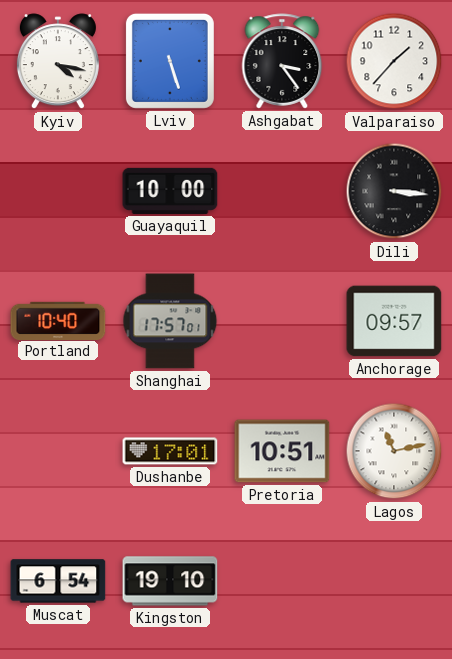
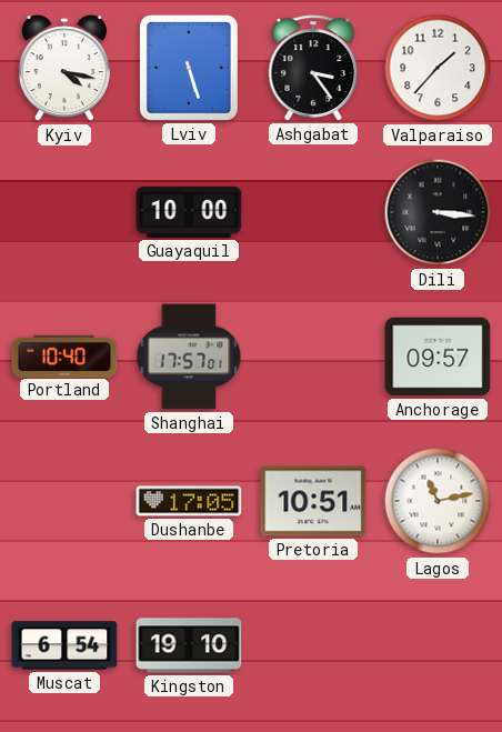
Dushanbe: 17:01 -> 17:05 (189, 501)
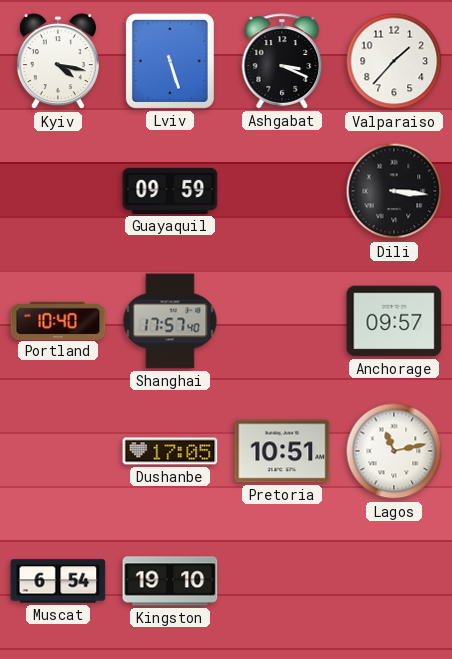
Ashgabat: 3:24 -> 3:19 (282, 61)
Guayaquil: 10:00 -> 09:59 (170, 191)
Shanghai: 17:57:01 -> 17:57:40 (170, 321)
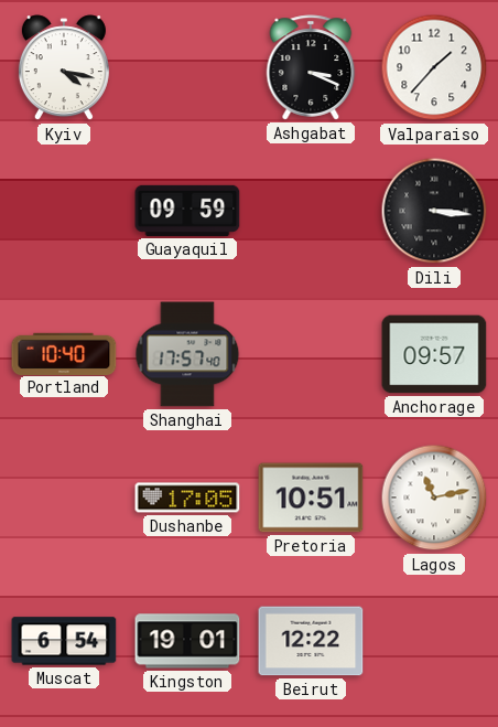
Lviv: 5:27 -> none (170, 61)
Kingston: 19:10 -> 19:01 (187, 641)
Beirut: none -> 12:22 (311, 641)
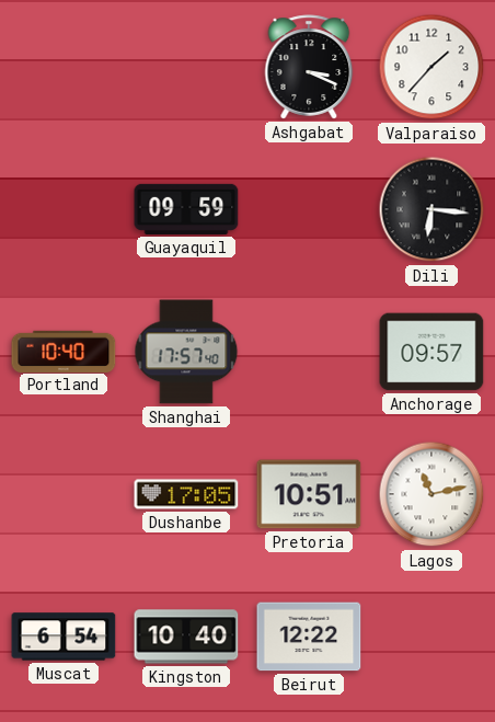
Kyiv: 4:17 -> none (64, 68)
Dili: 3:16 -> 6:16 (431, 209)
Kingston: 19:01 -> 10:40 (186, 637)
